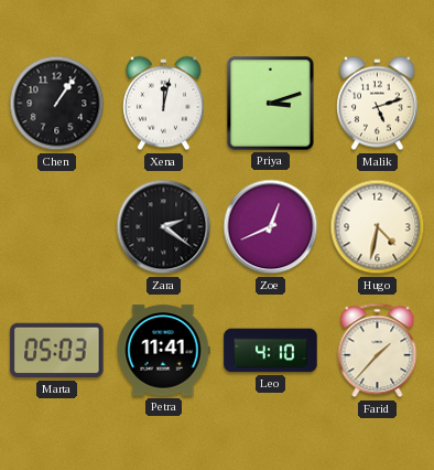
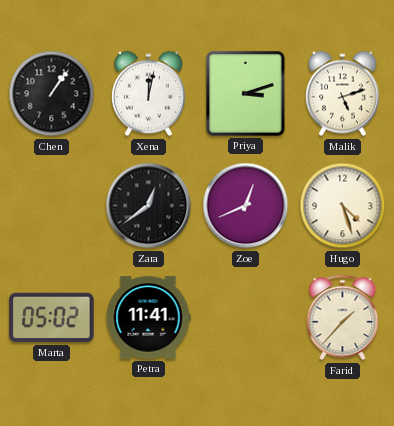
Zara: 2:21 -> 12:39 (149, 206)
Hugo: 4:32 -> 4:27 (343, 206)
Marta: 05:03 -> 05:02 (52, 318)
Leo: 4:10 -> none (271, 351)
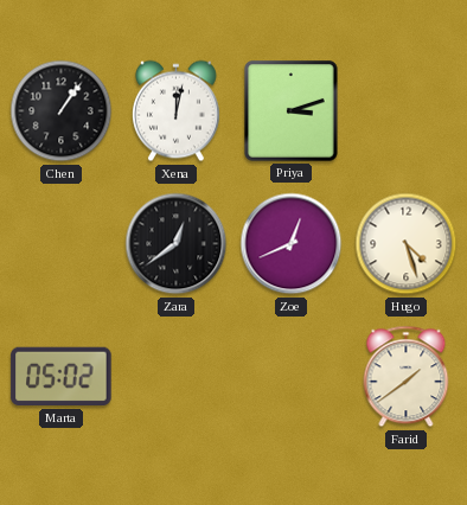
Malik: 5:12 -> none (342, 94)
Petra: 11:41 -> none (148, 318)
Farid: 1:37 -> 1:39 (407, 377)
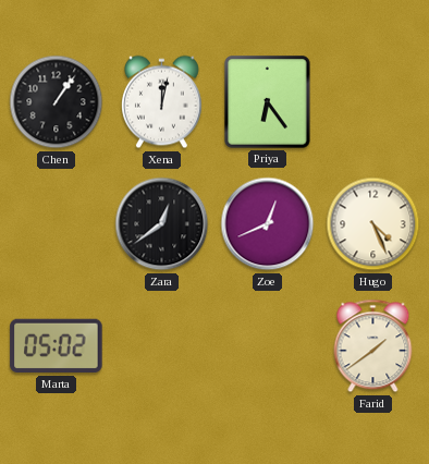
Priya: 3:12 -> 6:24 (268, 102)
Hugo: 4:27 -> 4:26 (373, 224)
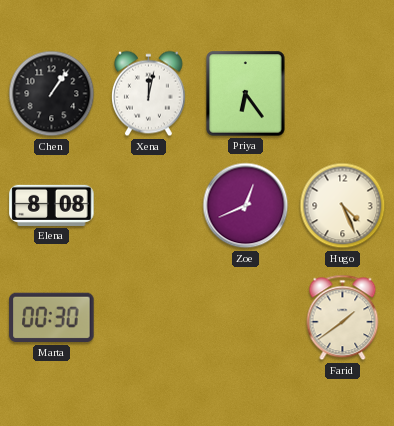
Elena: none -> 8:08 (52, 205)
Zara: 12:39 -> none (162, 224)
Marta: 05:02 -> 00:30 (52, 318)
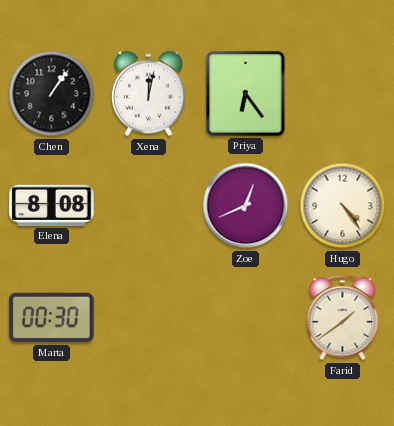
Hugo: 4:26 -> 4:24 (343, 206)
